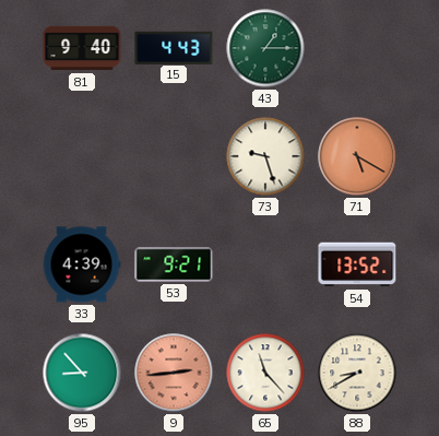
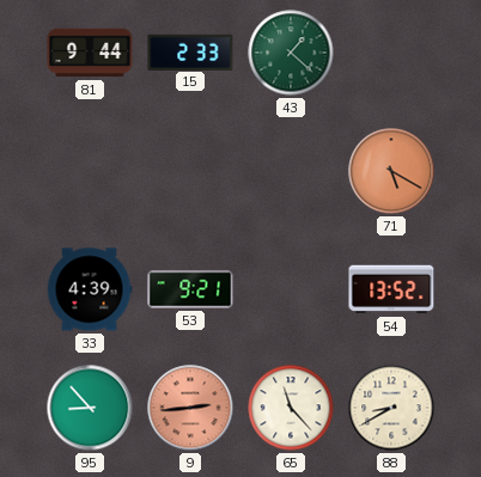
81: 9:40 -> 9:44 (90, 53)
15: 4:43 -> 2:33 (190, 51)
43: 1:15 -> 1:22 (291, 53)
73: 9:27 -> none (265, 156)
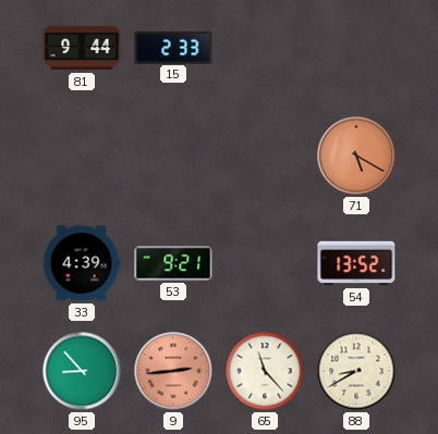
43: 1:22 -> none (291, 53)
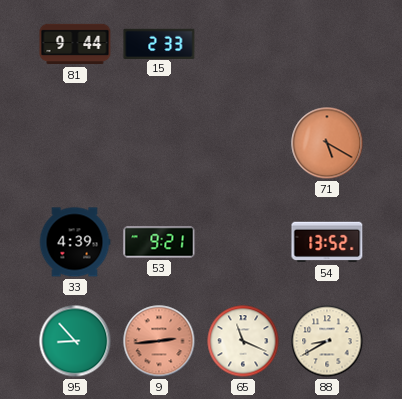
65: 11:23 -> 11:19 (243, 341)
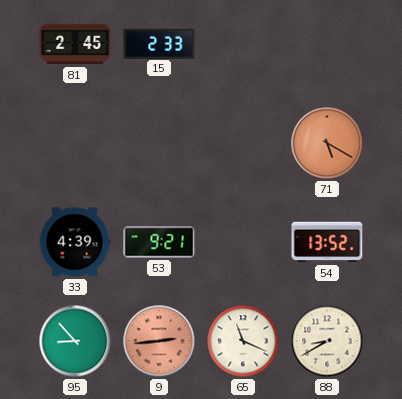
81: 9:44 -> 2:45 (75, 44)
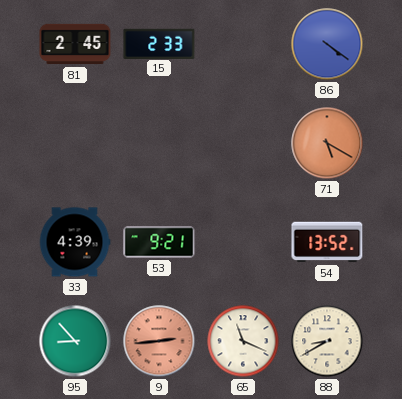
86: none -> 4:21 (327, 44)
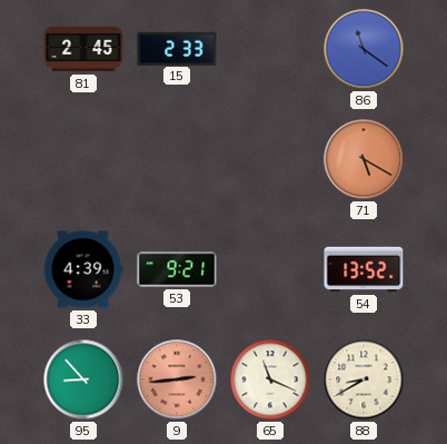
86: 4:21 -> 11:21 (364, 49)
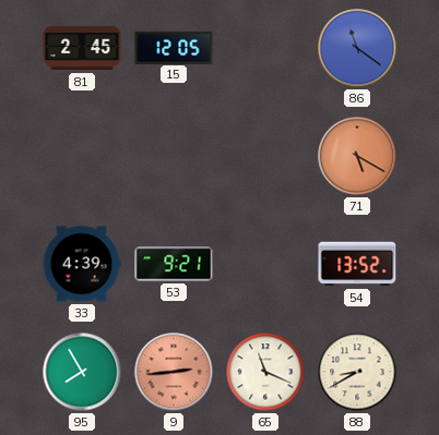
15: 2:33 -> 12:05 (174, 47)
95: 8:53 -> 7:55 (82, 372)
